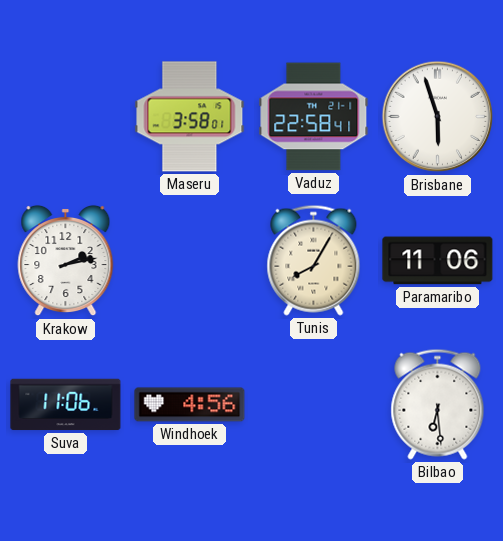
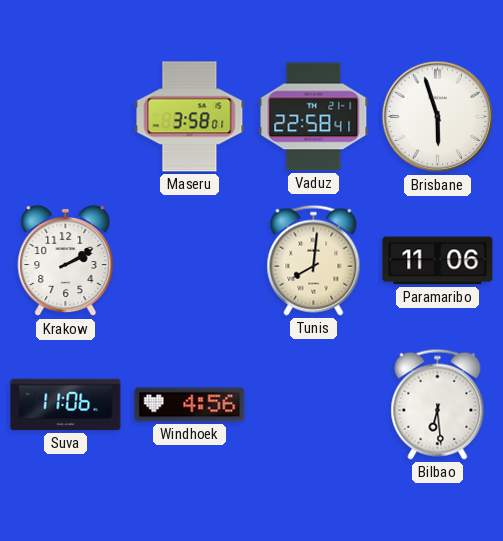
Krakow: 2:13 -> 2:10 (66, 261)
Tunis: 8:05 -> 8:01 (314, 260)
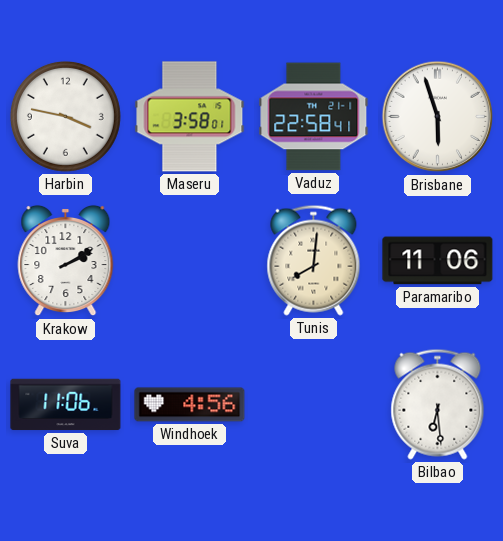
Harbin: none -> 3:47 (65, 116)
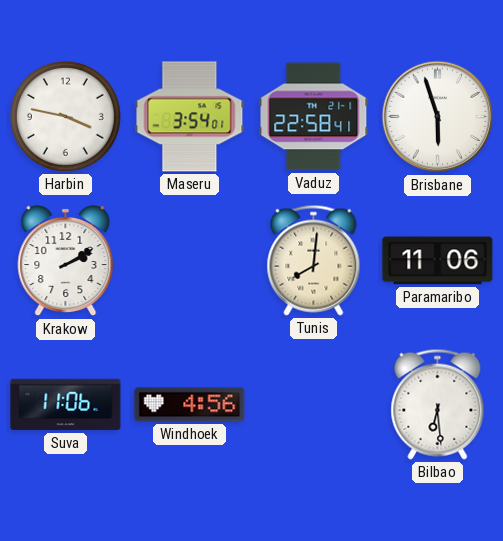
Maseru: 3:58 -> 3:54 (190, 117)
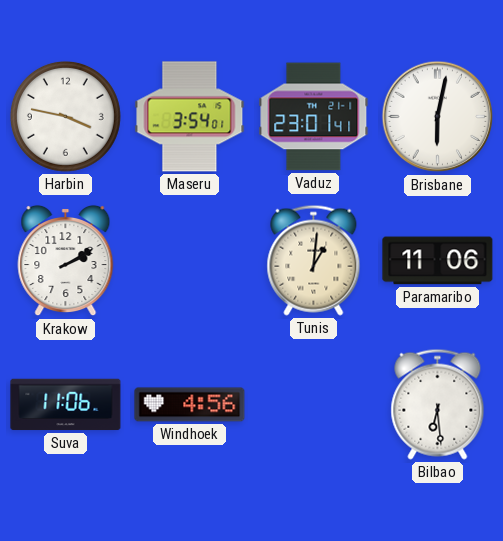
Vaduz: 22:58 -> 23:01 (314, 117)
Brisbane: 5:57 -> 6:02 (438, 117)
Tunis: 8:01 -> 1:01 (314, 260)
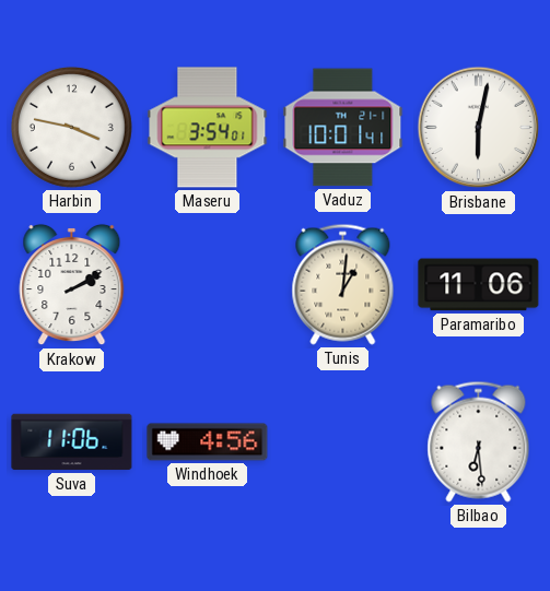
Vaduz: 23:01 -> 10:01 (343, 128)
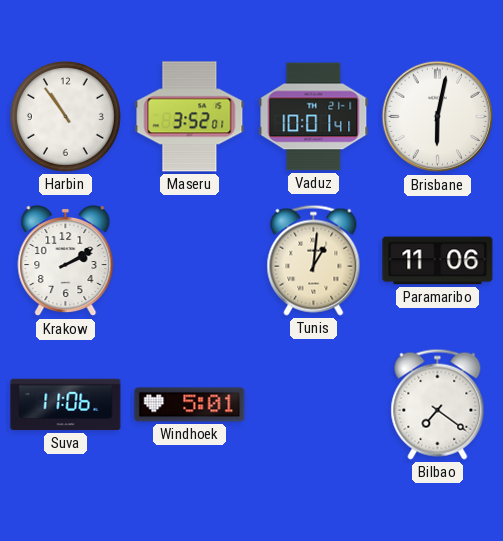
Harbin: 3:47 -> 10:54 (65, 116)
Maseru: 3:54 -> 3:52 (190, 117)
Windhoek: 4:56 -> 5:01 (190, 405)
Bilbao: 6:29 -> 7:21 (438, 404)
